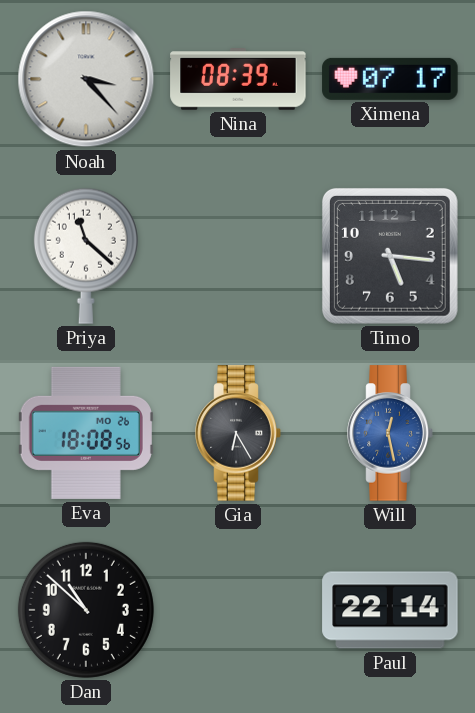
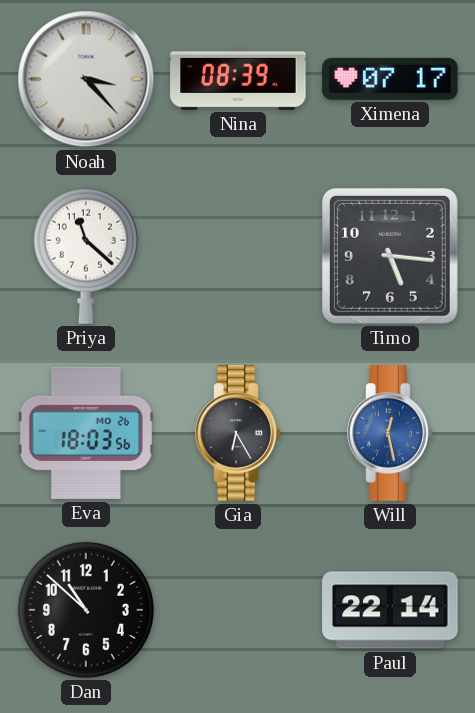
Eva: 18:08 -> 18:03 (86, 433)
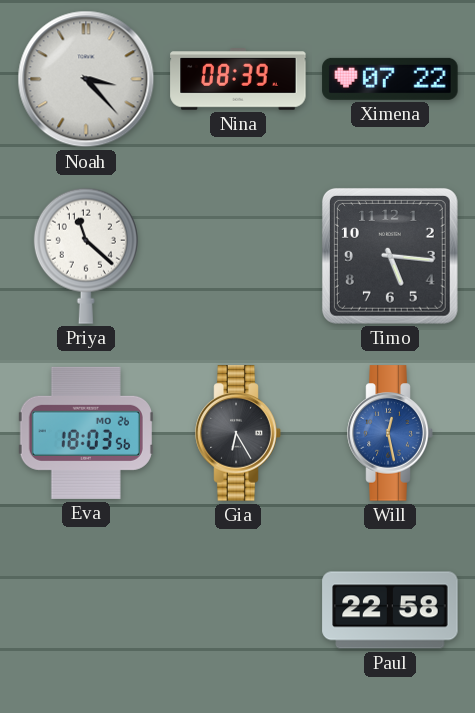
Ximena: 07:17 -> 07:22 (390, 79)
Dan: 10:52 -> none (86, 610)
Paul: 22:14 -> 22:58 (390, 610)
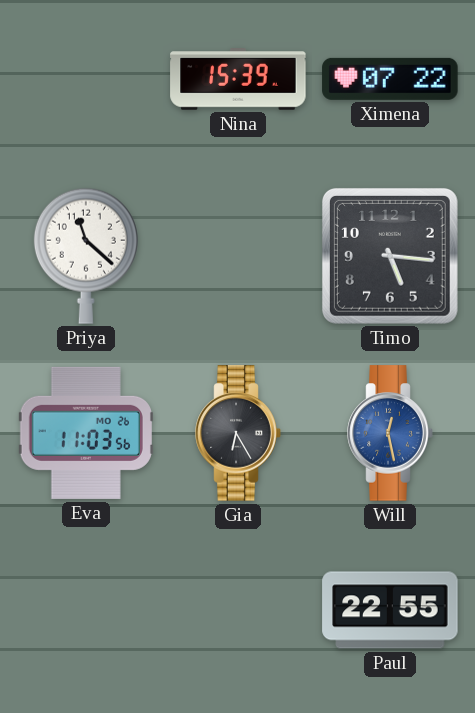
Noah: 3:23 -> none (86, 79)
Nina: 08:39 -> 15:39 (238, 80)
Eva: 18:03 -> 11:03 (86, 433)
Paul: 22:58 -> 22:55 (390, 610)
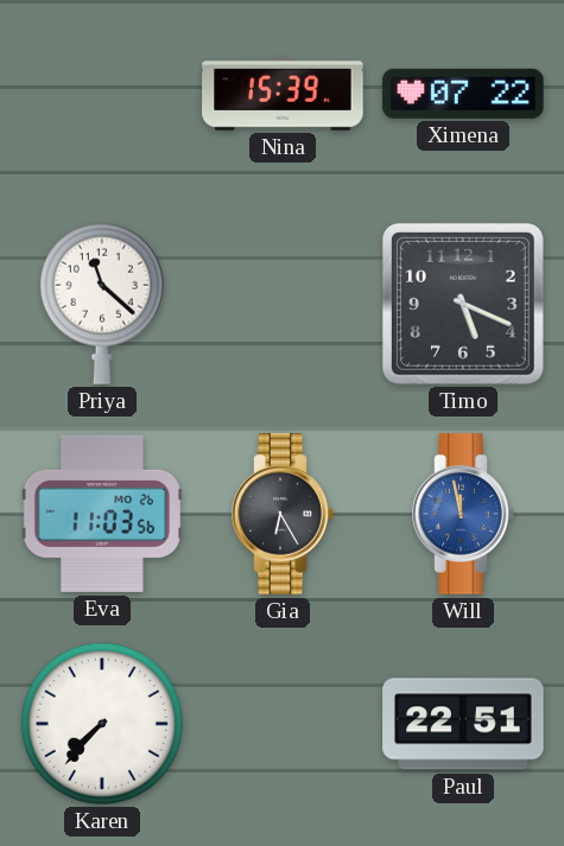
Timo: 5:16 -> 5:19 (463, 304)
Will: 12:28 -> 11:58 (463, 514)
Karen: none -> 7:37 (102, 724)
Paul: 22:55 -> 22:51 (463, 724)
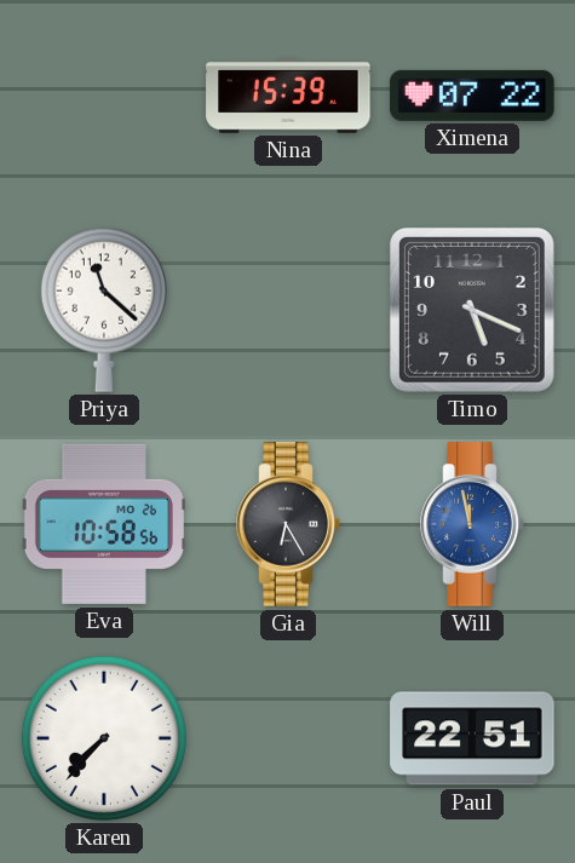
Eva: 11:03 -> 10:58 (104, 524)
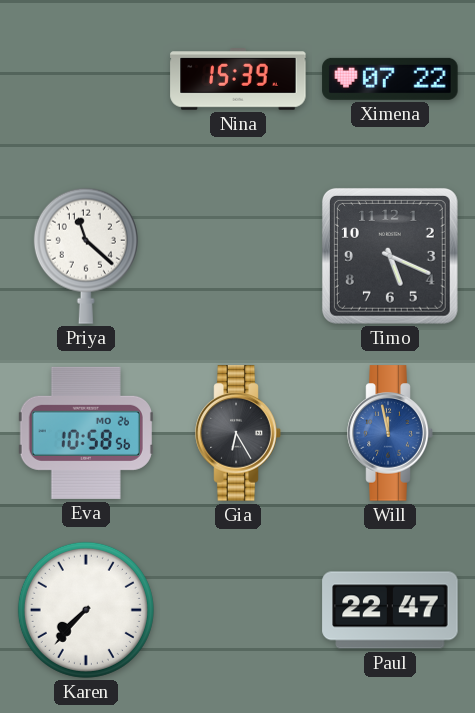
Paul: 22:51 -> 22:47 (390, 610)
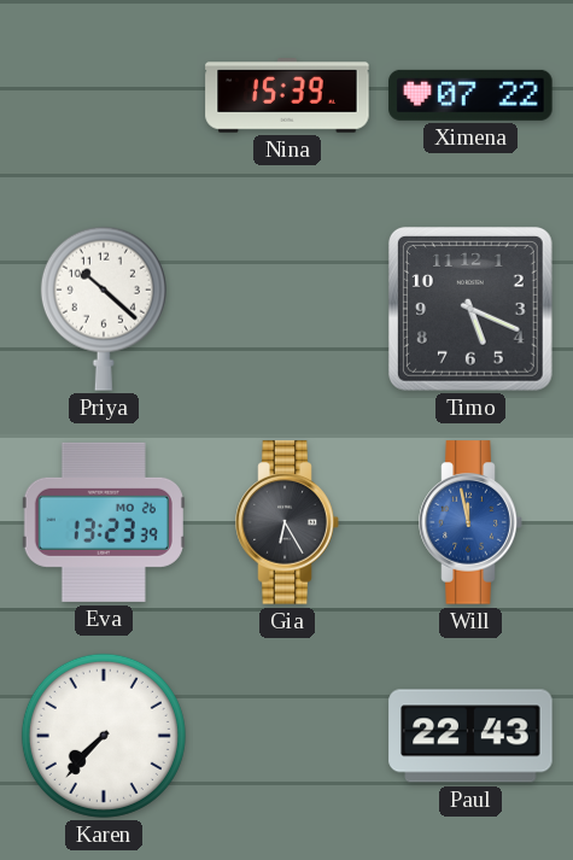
Priya: 11:22 -> 10:22 (104, 309)
Eva: 10:58 -> 13:23 (104, 522)
Paul: 22:47 -> 22:43 (470, 736)
